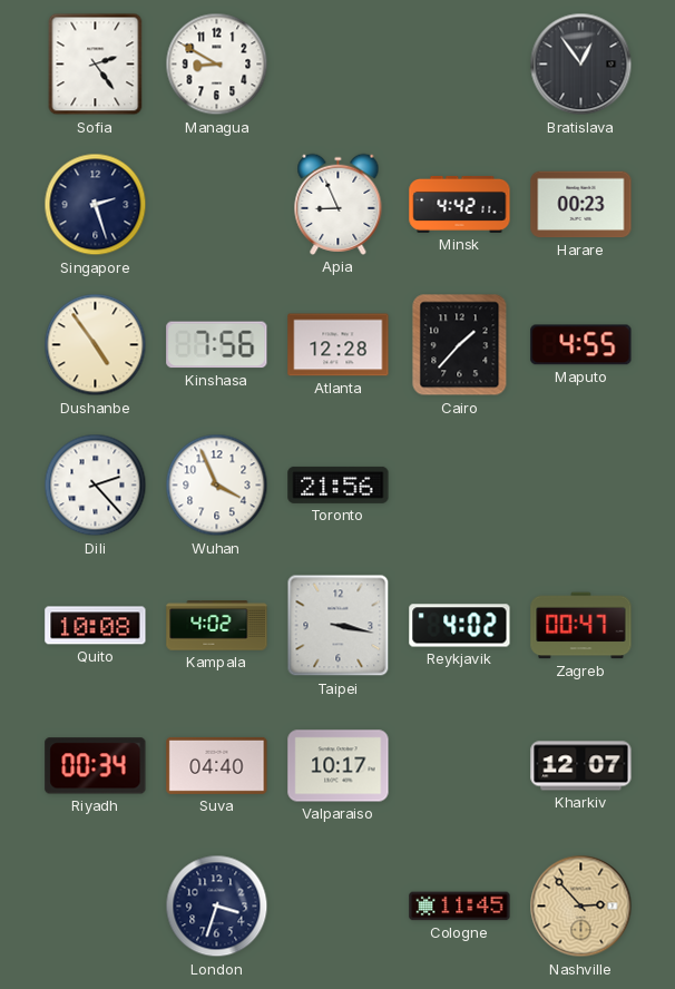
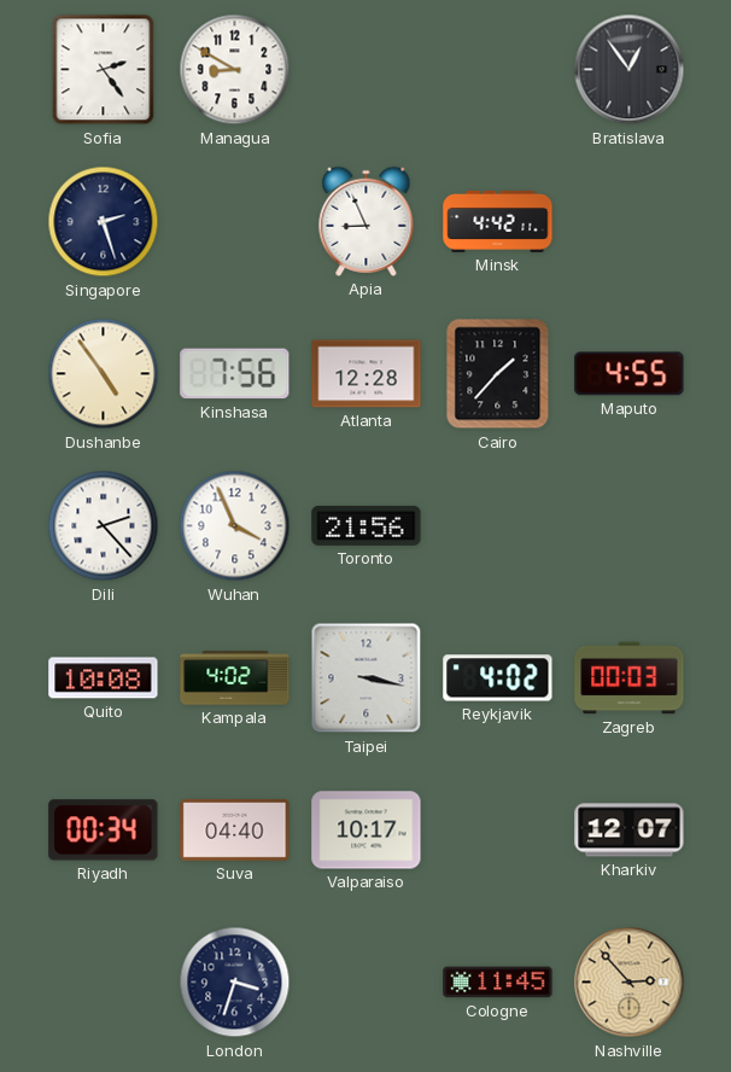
Harare: 00:23 -> none (581, 205)
Zagreb: 00:47 -> 00:03 (630, 678)
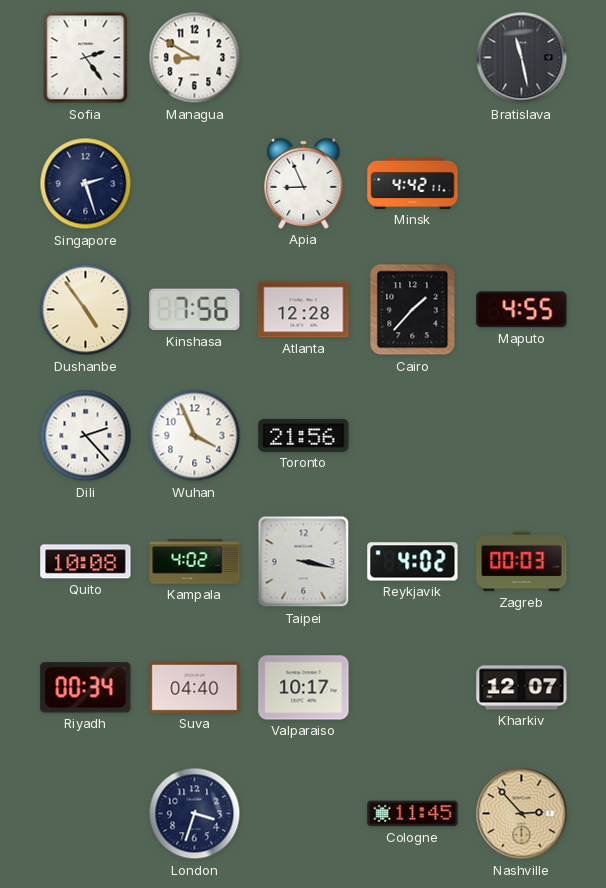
Bratislava: 12:54 -> 11:28 (522, 58)
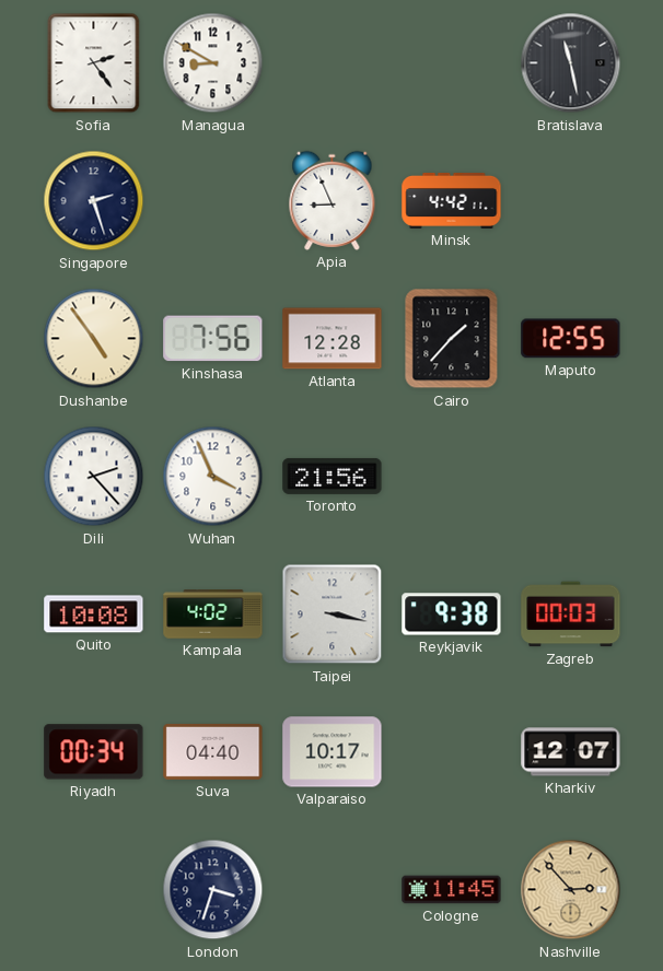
Maputo: 4:55 -> 12:55 (571, 339)
Reykjavik: 4:02 -> 9:38 (452, 615)
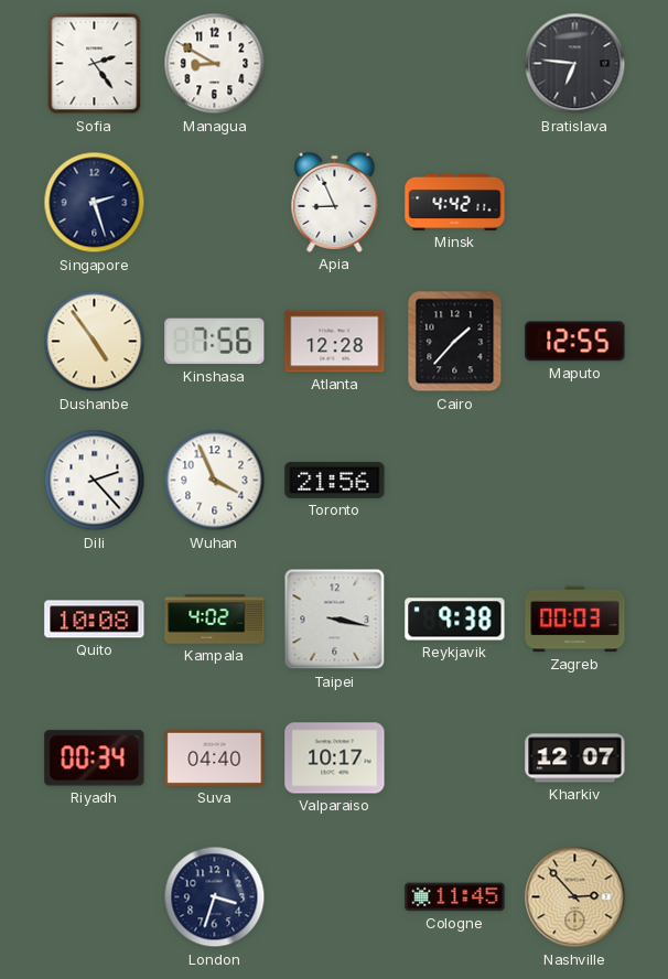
Bratislava: 11:28 -> 6:46 (575, 64)
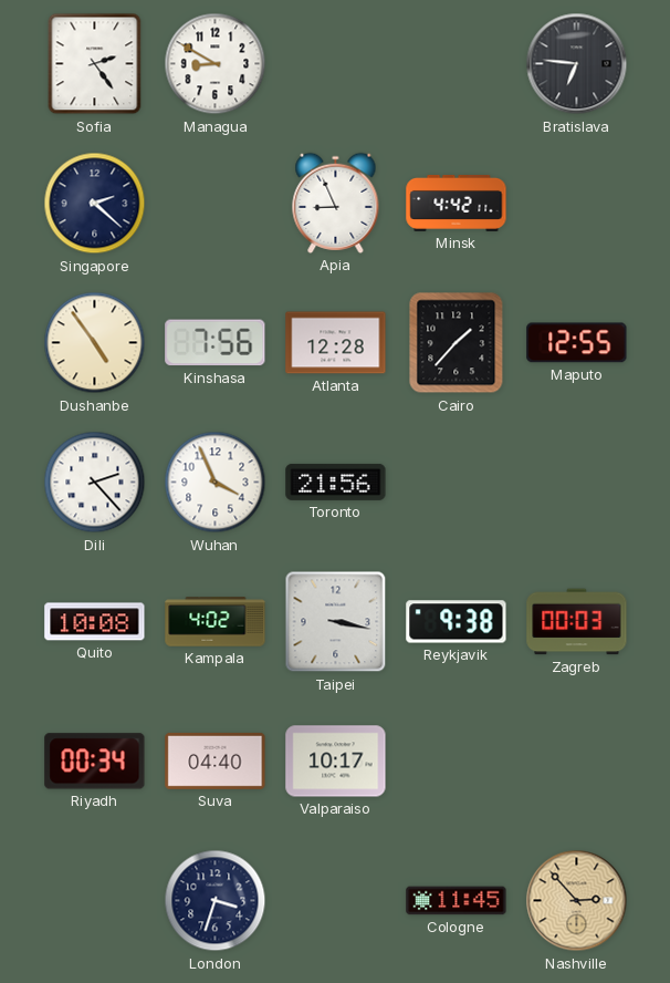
Singapore: 2:27 -> 2:22 (95, 204)
Kharkiv: 12:07 -> none (575, 759)
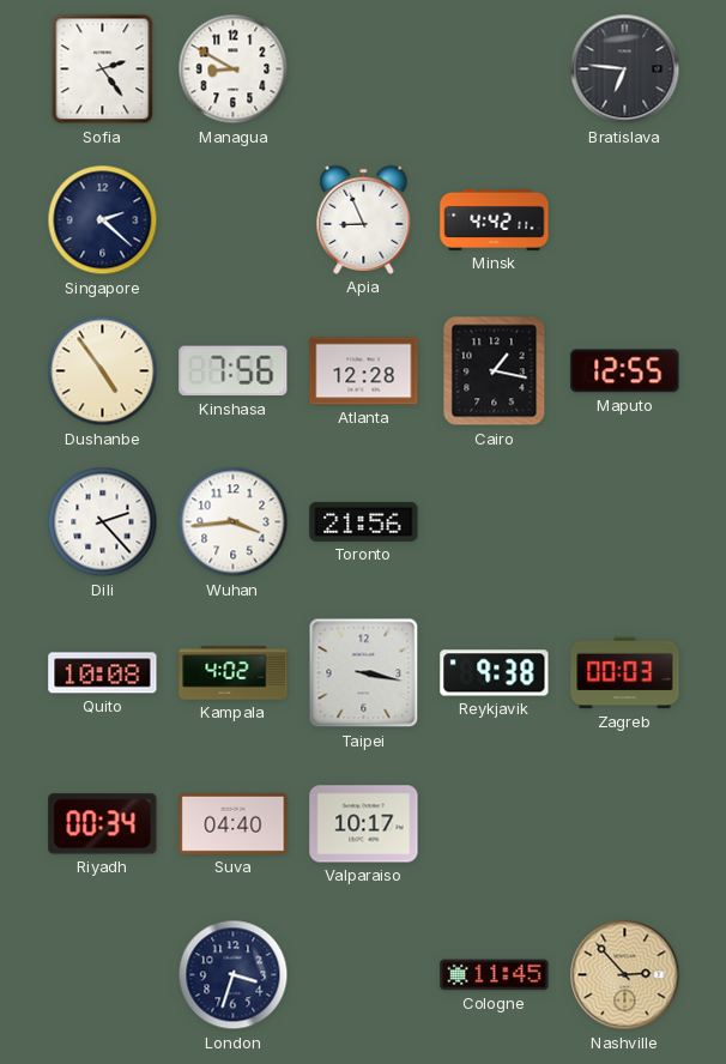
Cairo: 1:37 -> 1:17 (495, 371)
Wuhan: 3:56 -> 3:44 (234, 522)
